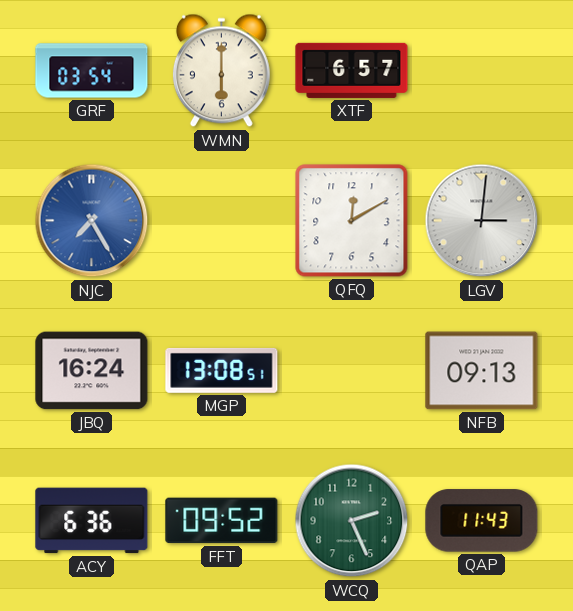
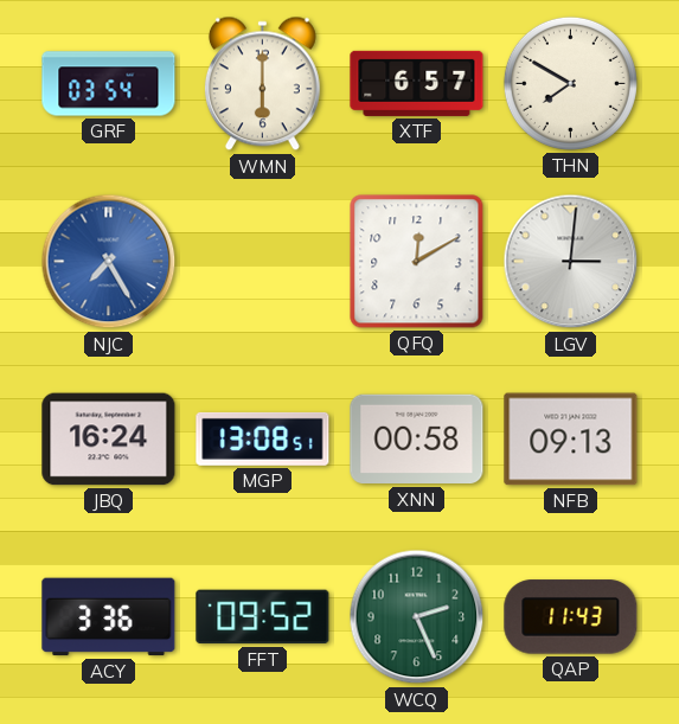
THN: none -> 7:50 (570, 83)
XNN: none -> 00:58 (417, 440)
ACY: 6:36 -> 3:36 (109, 617)
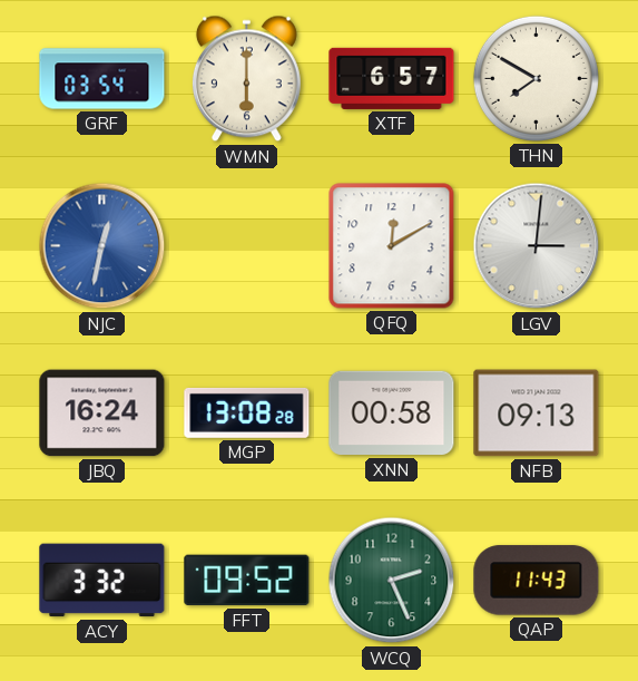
NJC: 7:25 -> 12:32 (102, 246)
MGP: 13:08:51 -> 13:08:28 (247, 412)
ACY: 3:36 -> 3:32 (102, 581)
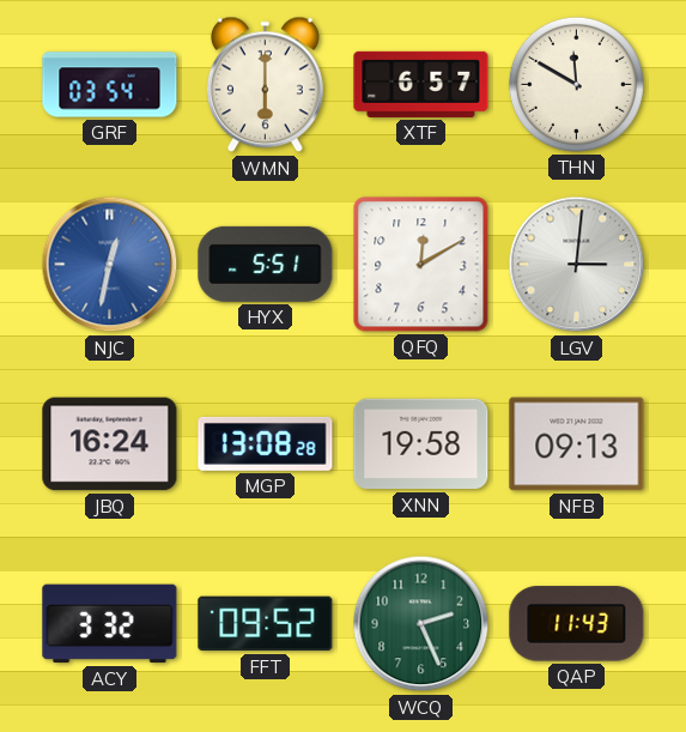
THN: 7:50 -> 11:50 (576, 84)
HYX: none -> 5:51 (266, 264)
XNN: 00:58 -> 19:58 (421, 444)
